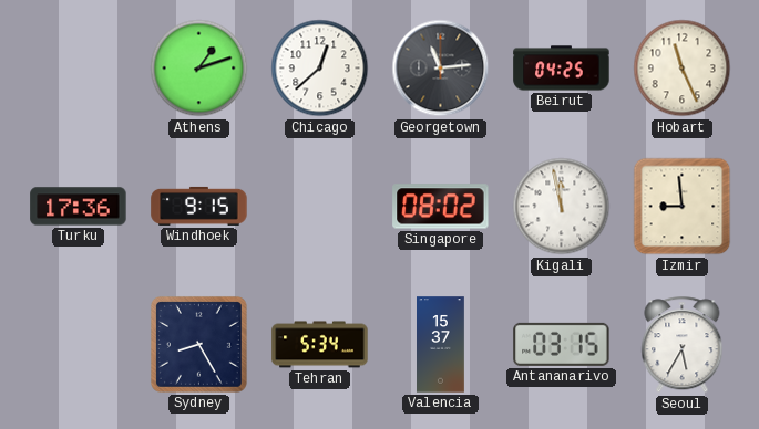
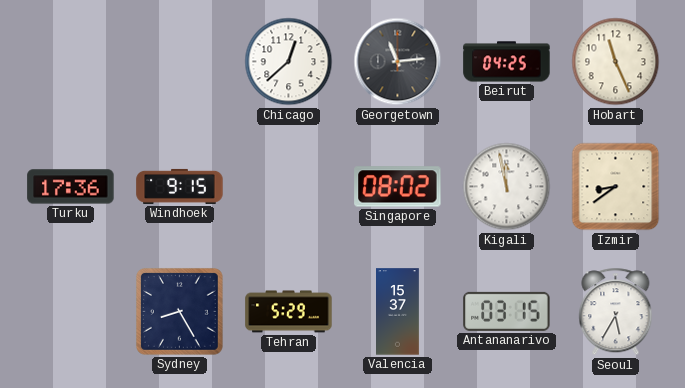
Athens: 1:12 -> none (199, 69)
Izmir: 8:59 -> 8:39 (616, 187)
Tehran: 5:34 -> 5:29 (289, 312)
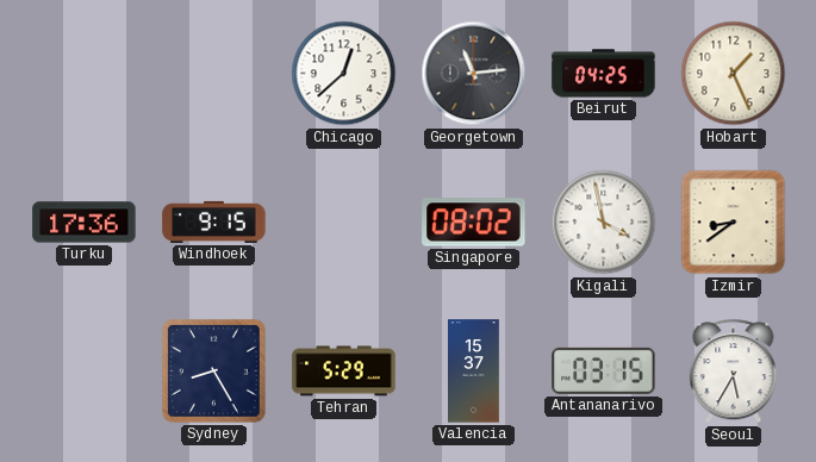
Hobart: 11:26 -> 1:26 (734, 74)
Kigali: 11:58 -> 3:58 (604, 223)
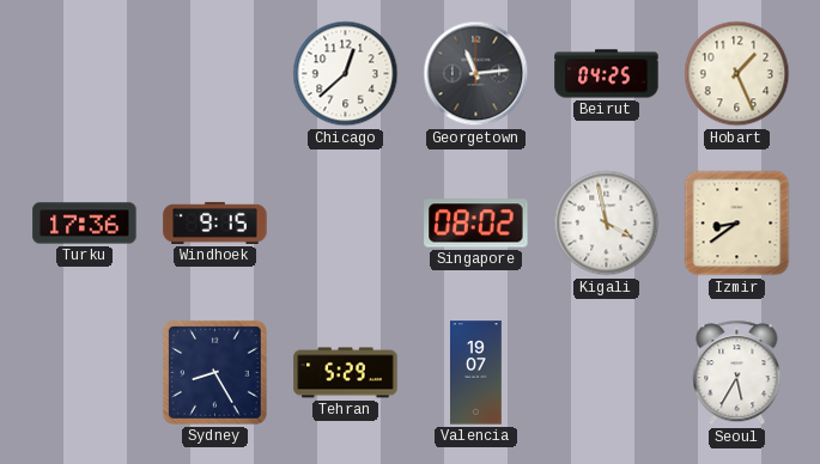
Valencia: 15:37 -> 19:07 (476, 373)
Antananarivo: 03:15 -> none (604, 370)
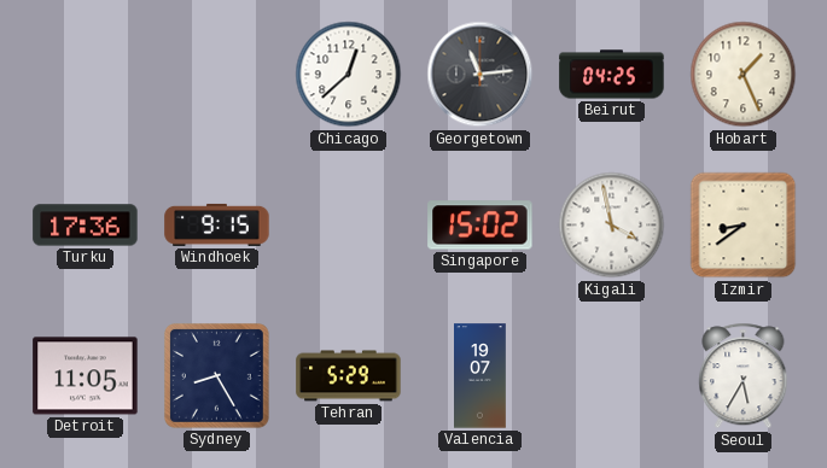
Singapore: 08:02 -> 15:02 (481, 226)
Detroit: none -> 11:05 (86, 376)
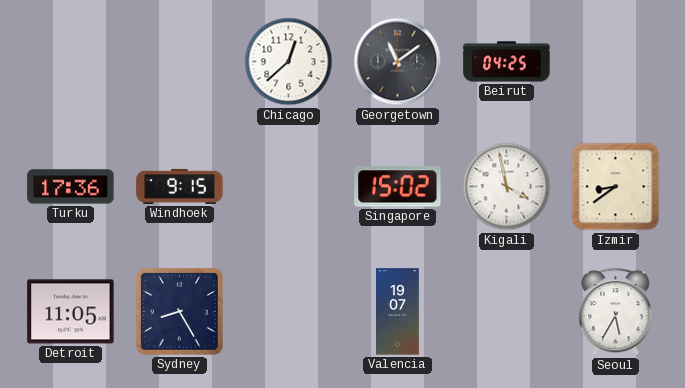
Georgetown: 11:14 -> 11:09 (398, 62)
Hobart: 1:26 -> none (744, 75)
Tehran: 5:29 -> none (349, 376)
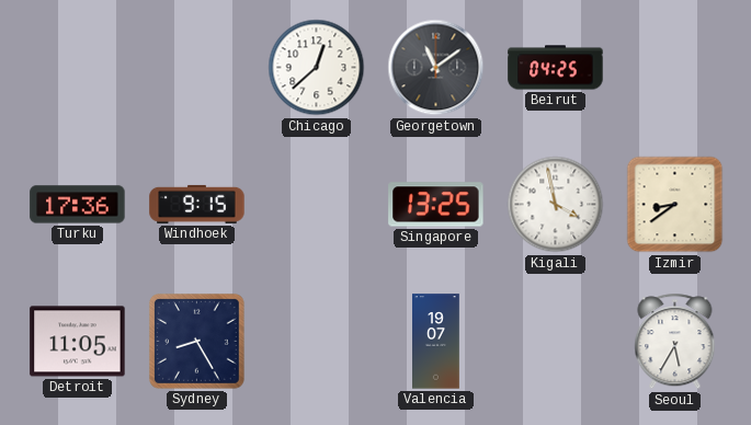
Singapore: 15:02 -> 13:25 (436, 205)
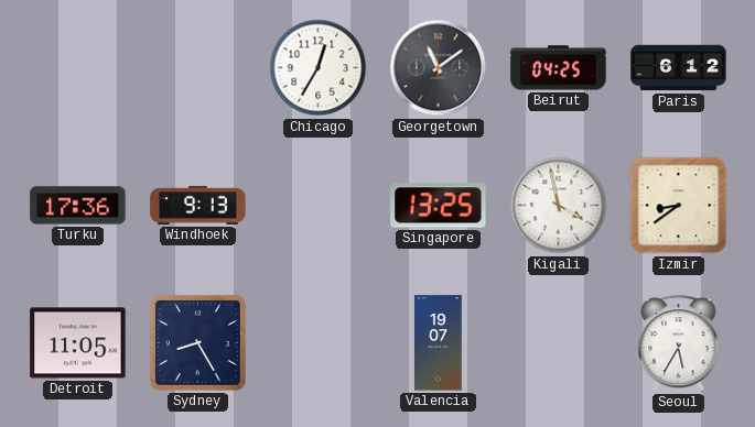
Chicago: 12:38 -> 12:35 (319, 68)
Paris: none -> 6:12 (679, 68)
Windhoek: 9:15 -> 9:13 (198, 205)
